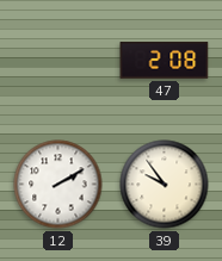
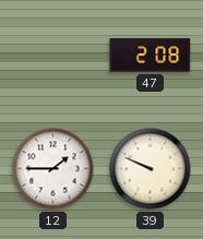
12: 2:10 -> 1:45 (53, 169)
39: 9:54 -> 9:49 (151, 169)
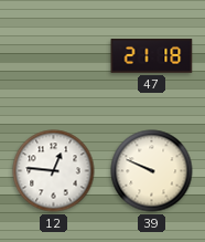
47: 2:08 -> 21:18 (152, 56)
12: 1:45 -> 12:46 (54, 171)
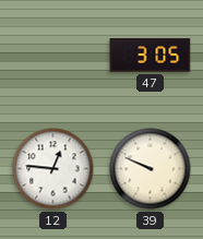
47: 21:18 -> 3:05 (151, 56)
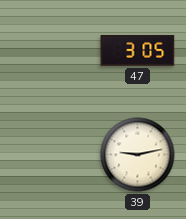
12: 12:46 -> none (53, 169)
39: 9:49 -> 9:13 (138, 155)
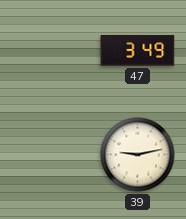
47: 3:05 -> 3:49 (138, 51)
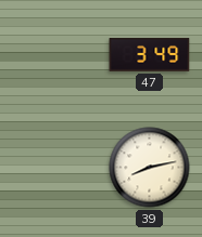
39: 9:13 -> 8:13 (150, 168)
